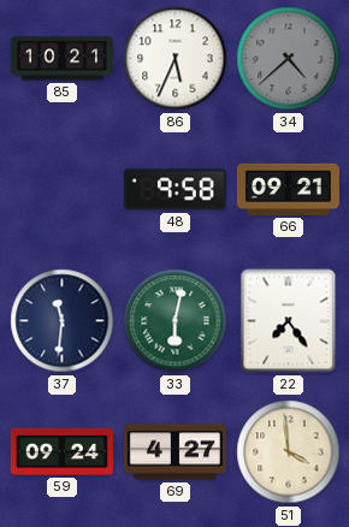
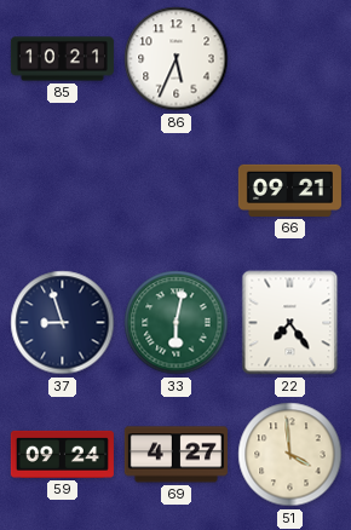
34: 4:38 -> none (289, 59)
48: 9:58 -> none (174, 190)
37: 11:31 -> 8:57 (63, 323)
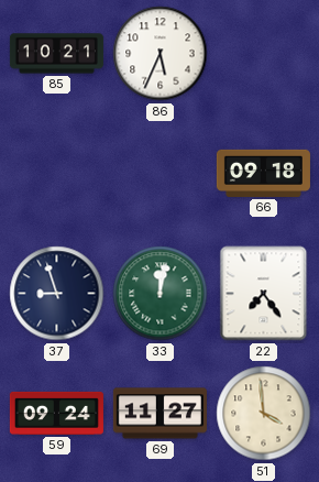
66: 09:21 -> 09:18 (263, 173)
33: 6:02 -> 12:02 (161, 294)
69: 4:27 -> 11:27 (159, 414)
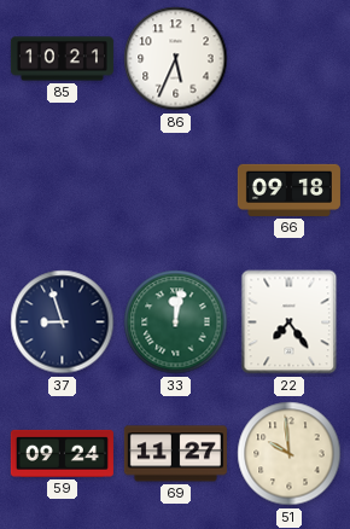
51: 3:59 -> 9:59 (290, 454)
